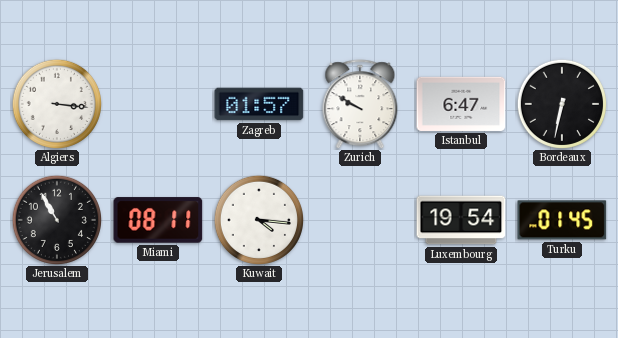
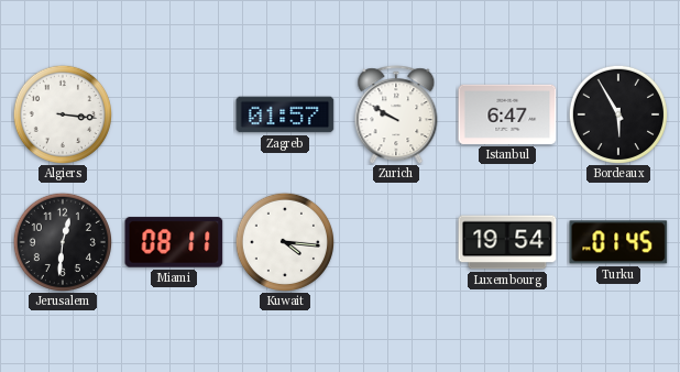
Bordeaux: 6:32 -> 5:55 (617, 113)
Jerusalem: 10:55 -> 12:31 (62, 241)
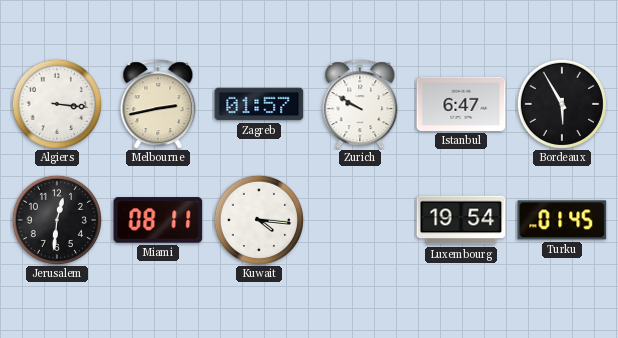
Melbourne: none -> 2:43 (158, 104)
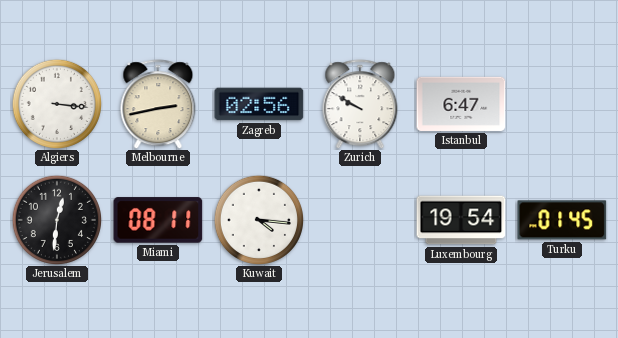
Zagreb: 01:57 -> 02:56 (259, 104)
Bordeaux: 5:55 -> none (561, 103)
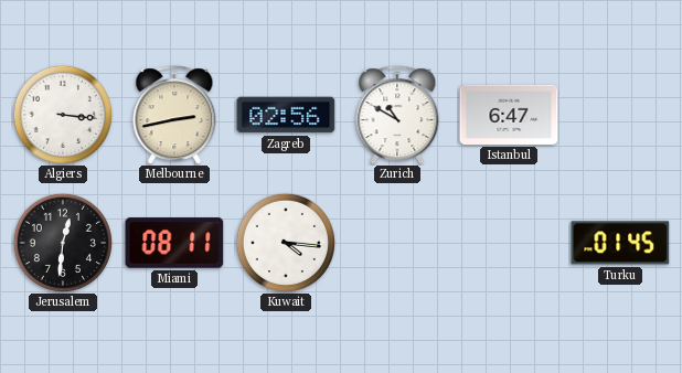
Zurich: 9:50 -> 10:50 (397, 115)
Luxembourg: 19:54 -> none (461, 220)
